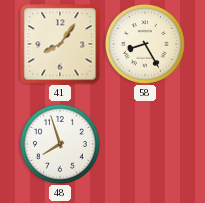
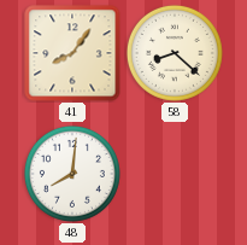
58: 8:25 -> 8:22 (175, 53)
48: 7:57 -> 8:01 (72, 174)
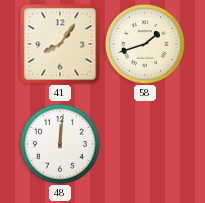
58: 8:22 -> 1:42 (145, 44)
48: 8:01 -> 12:01 (60, 144)
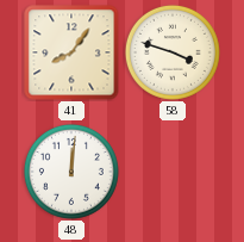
58: 1:42 -> 3:48 (173, 52)
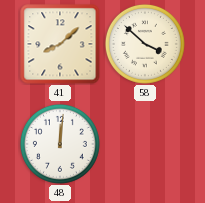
41: 8:06 -> 8:08 (60, 44)
58: 3:48 -> 3:52 (145, 44)
